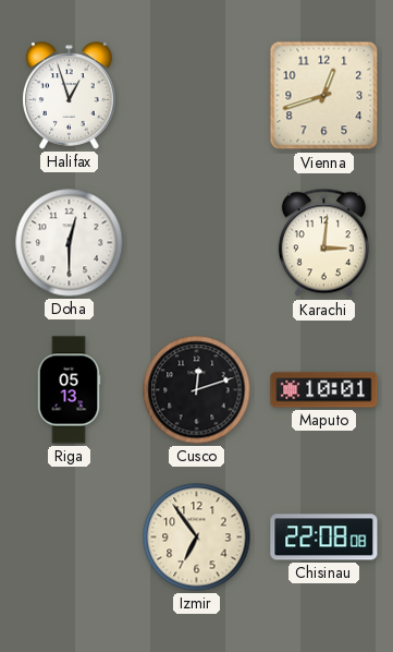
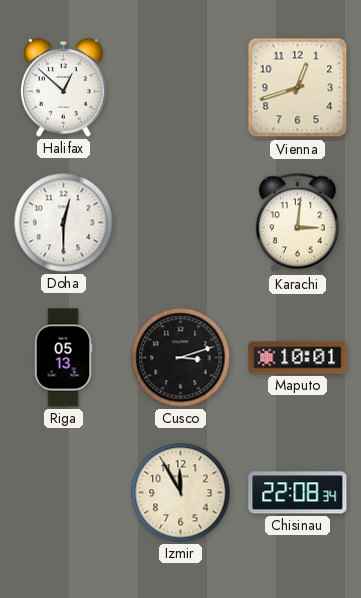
Halifax: 12:57 -> 12:52 (64, 88)
Cusco: 12:12 -> 3:12 (181, 358)
Izmir: 6:54 -> 11:55 (181, 493)
Chisinau: 22:08:08 -> 22:08:34 (298, 493)
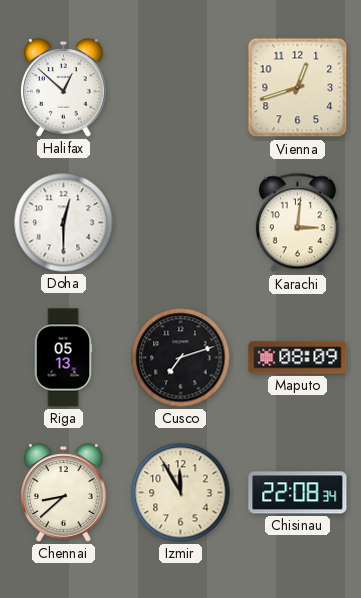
Cusco: 3:12 -> 7:12 (181, 358)
Maputo: 10:01 -> 08:09 (298, 358)
Chennai: none -> 8:38 (64, 493)
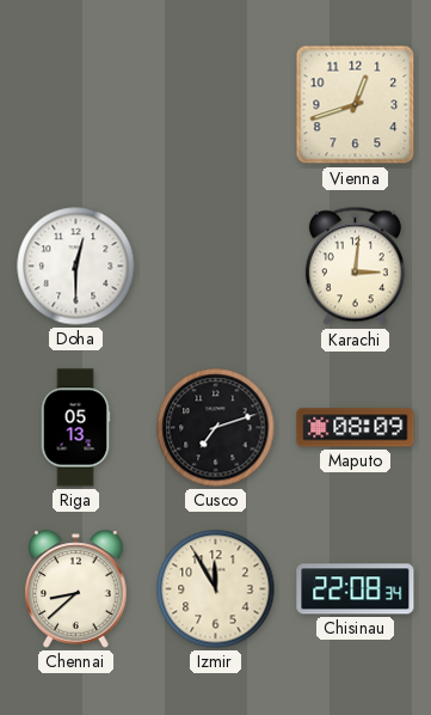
Halifax: 12:52 -> none (64, 88)
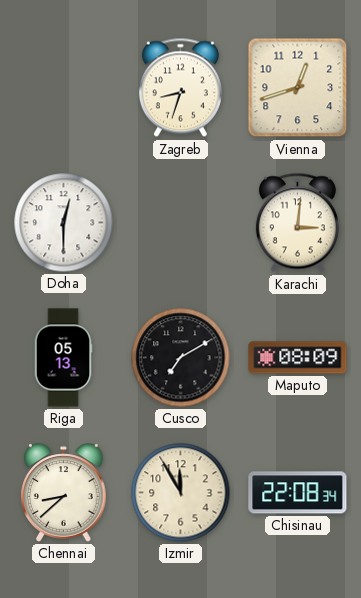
Zagreb: none -> 8:33 (180, 88)
Cusco: 7:12 -> 7:10 (181, 358)
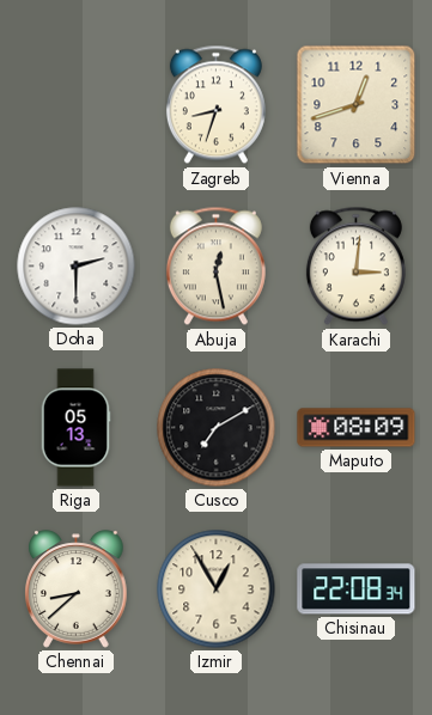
Doha: 12:30 -> 2:30 (77, 267)
Abuja: none -> 12:28 (215, 267)
Izmir: 11:55 -> 12:55 (217, 589)
